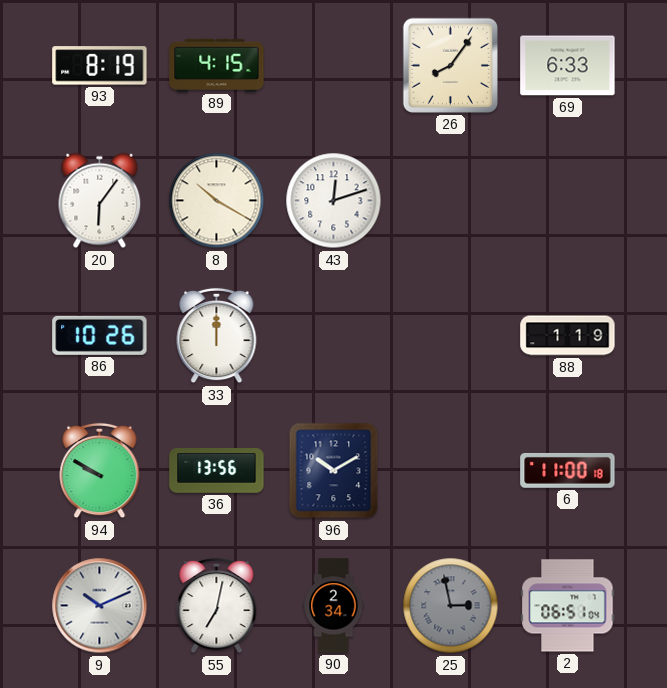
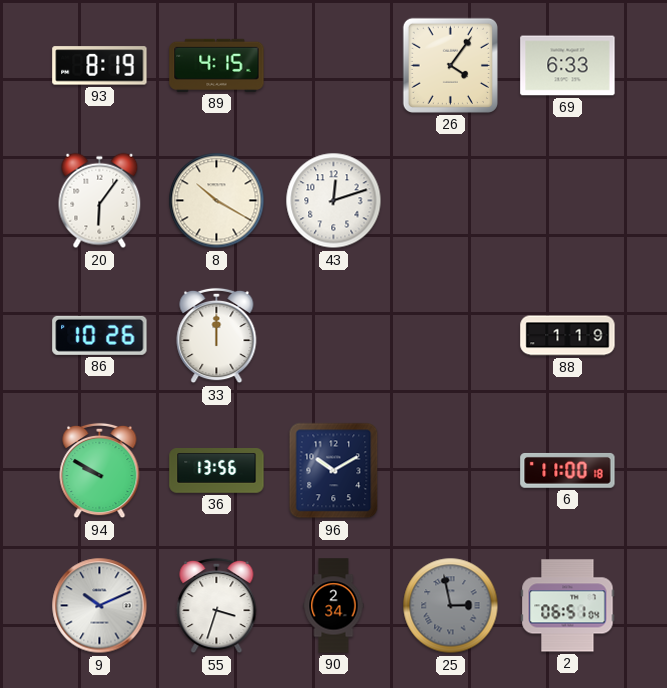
26: 8:06 -> 4:06 (450, 65)
55: 7:02 -> 3:33 (217, 606)
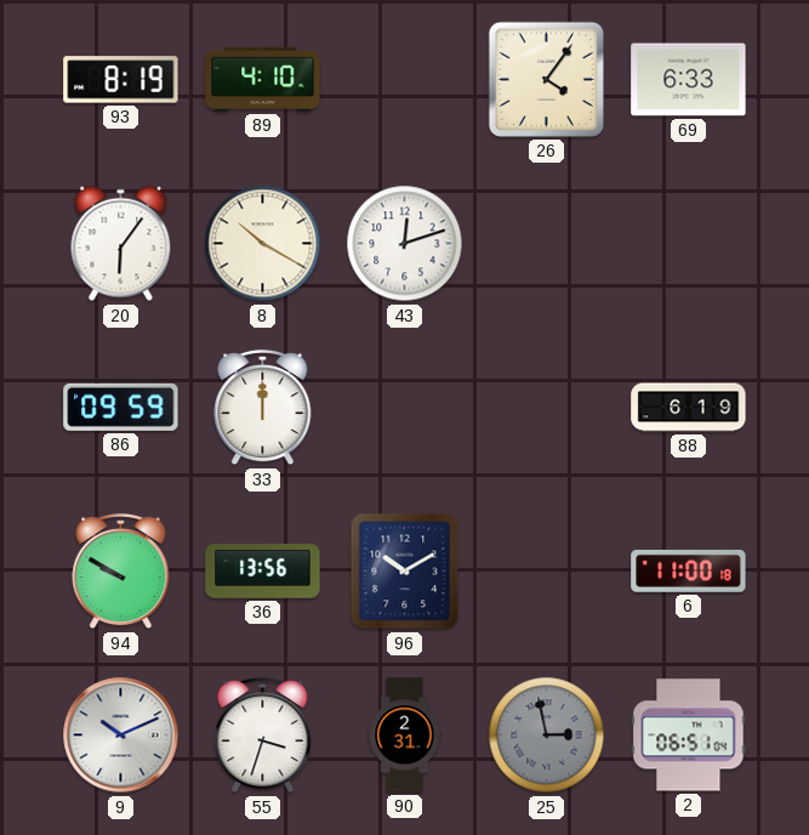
89: 4:15 -> 4:10 (263, 79)
86: 10:26 -> 09:59 (121, 407)
88: 1:19 -> 6:19 (689, 408)
90: 2:34 -> 2:31 (405, 735)
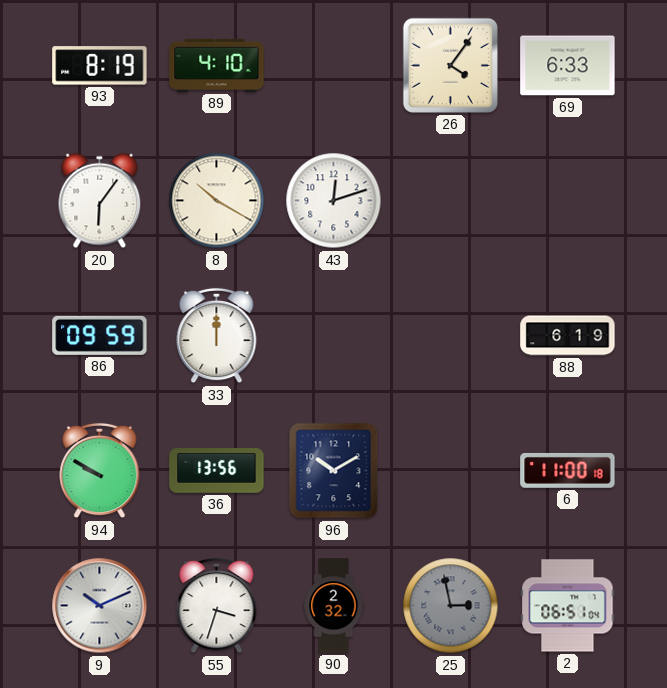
90: 2:31 -> 2:32 (334, 606)
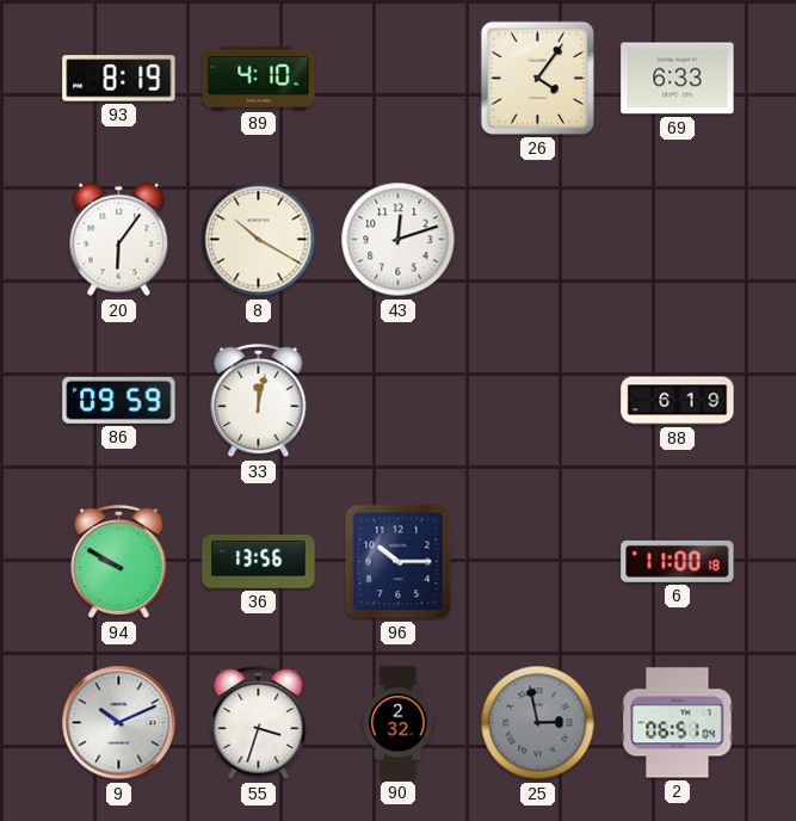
33: 12:00 -> 12:02 (259, 401)
96: 10:10 -> 10:15 (399, 562)
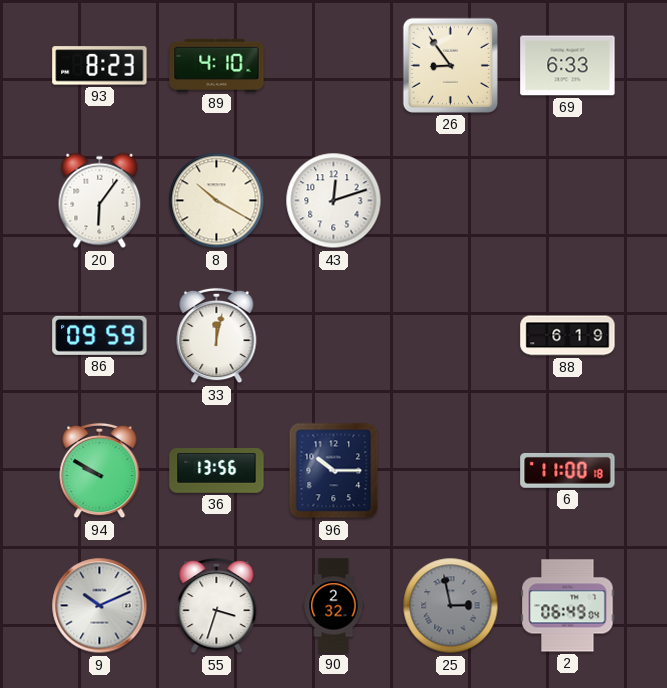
93: 8:19 -> 8:23 (100, 66)
26: 4:06 -> 8:54 (450, 65)
2: 06:51 -> 06:49 (568, 606)
